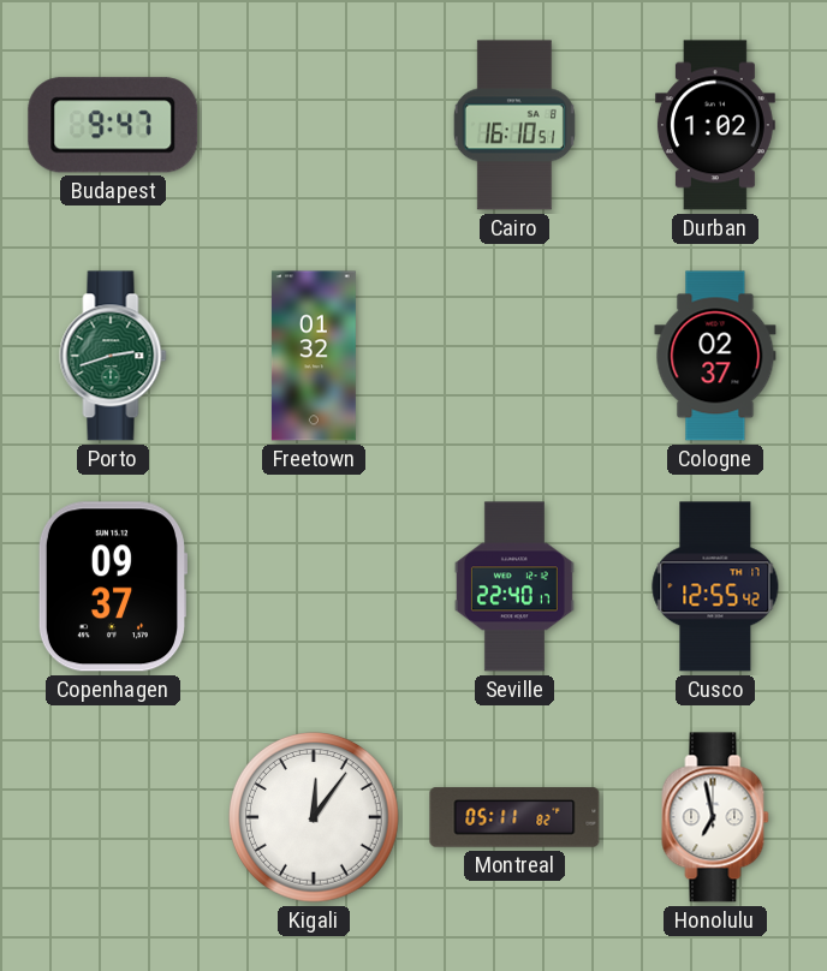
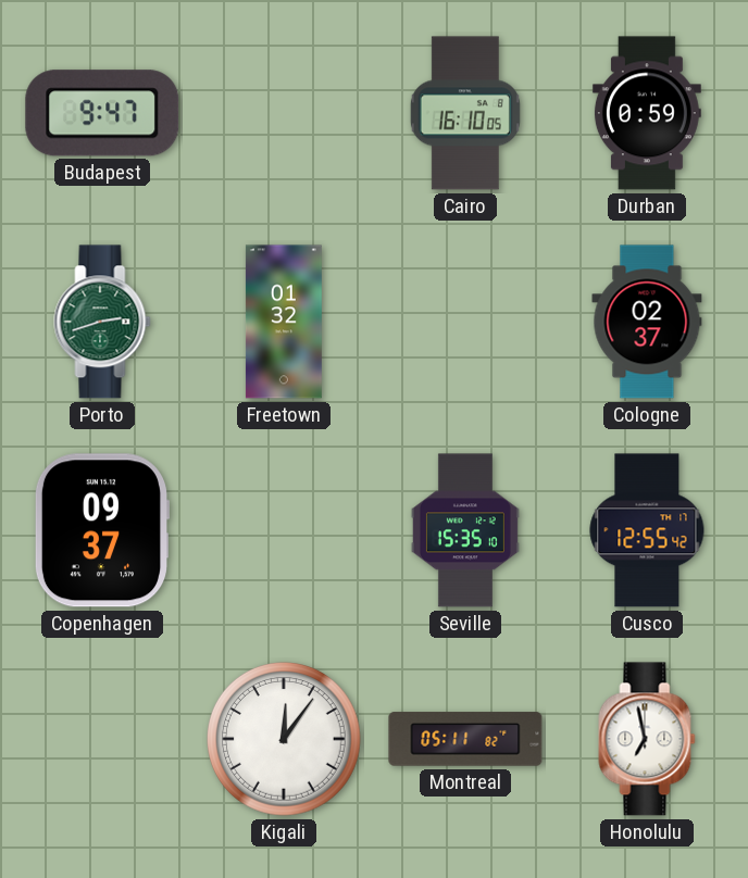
Cairo: 16:10:51 -> 16:10:05 (465, 113)
Durban: 1:02 -> 0:59 (647, 113)
Seville: 22:40 -> 15:35 (465, 530)
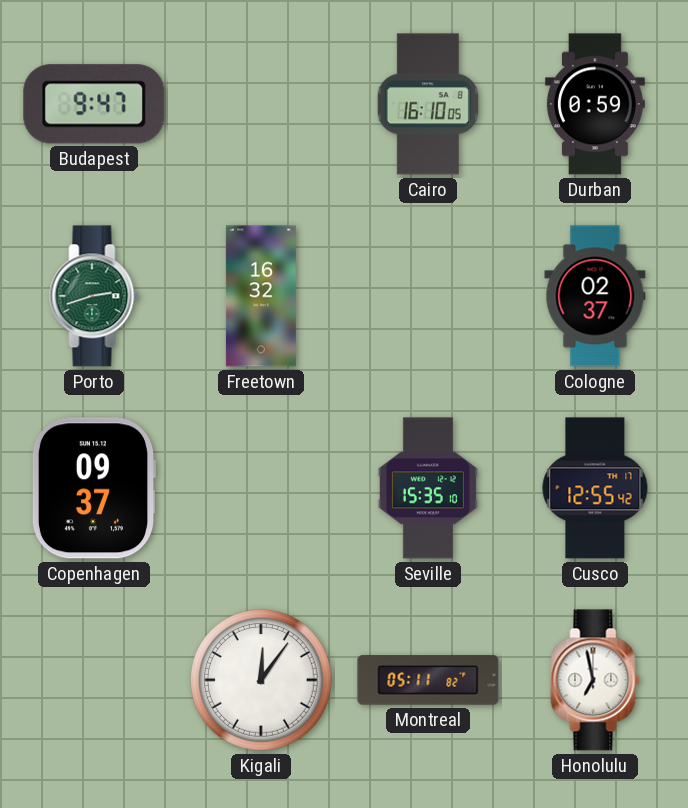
Freetown: 01:32 -> 16:32 (261, 296)
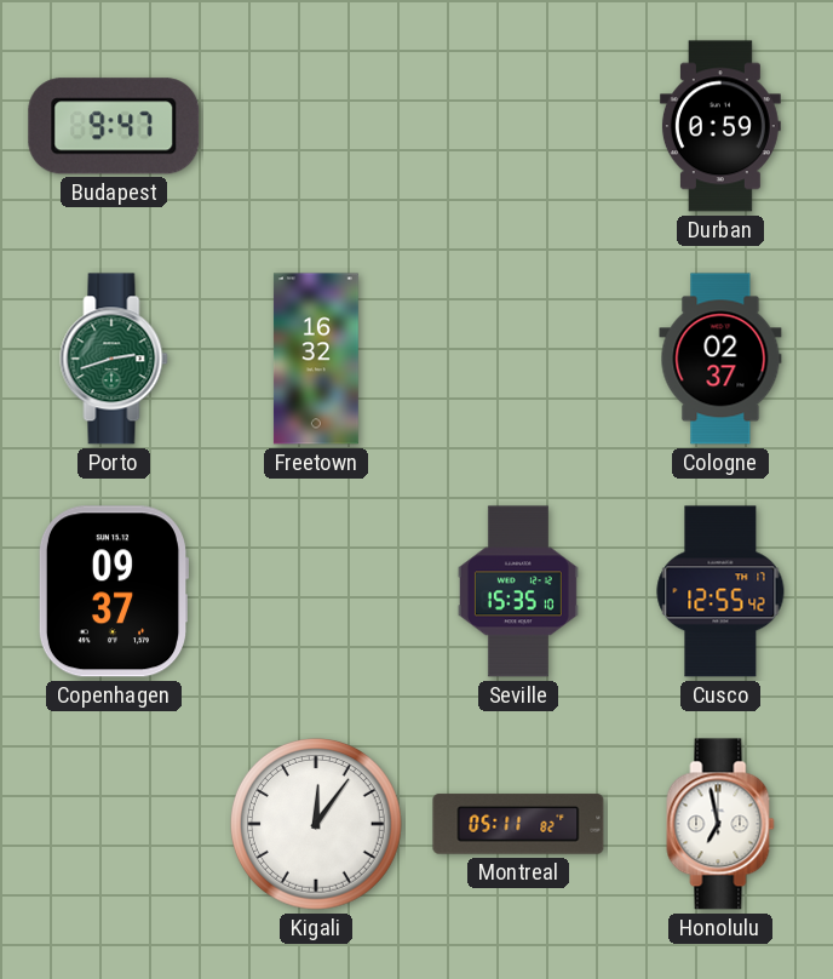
Cairo: 16:10 -> none (428, 104)
